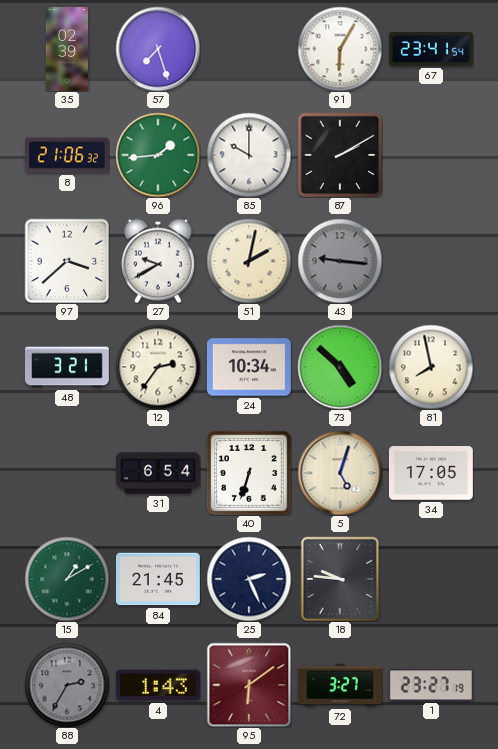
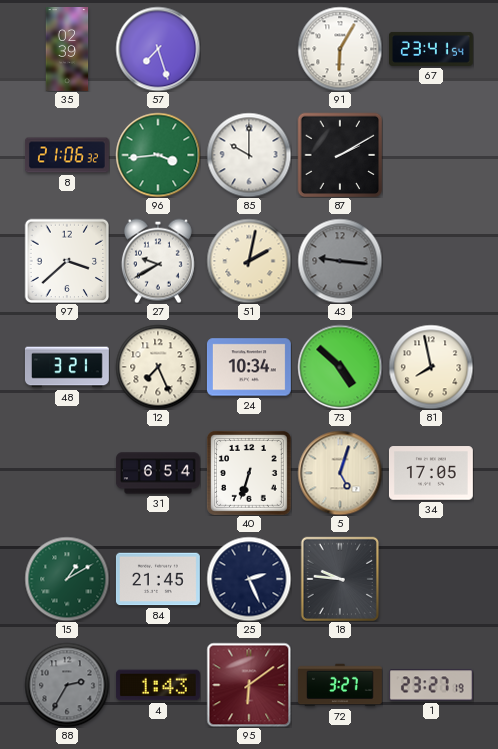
96: 1:44 -> 3:44 (158, 155)
12: 2:36 -> 7:26 (158, 367)
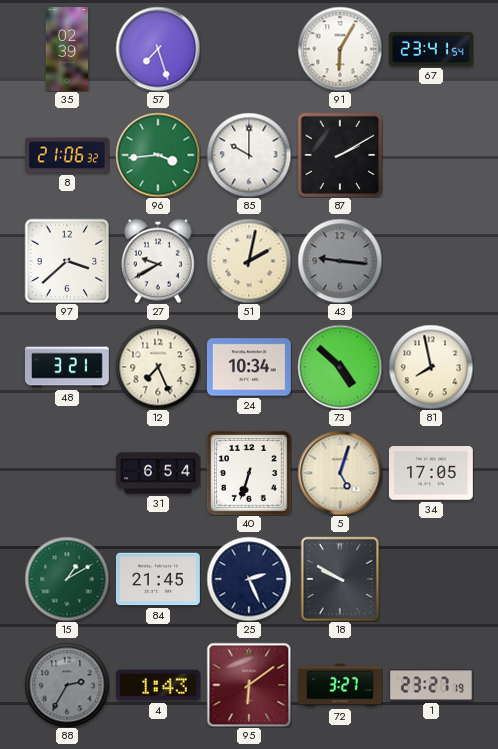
18: 9:46 -> 9:50 (339, 578)
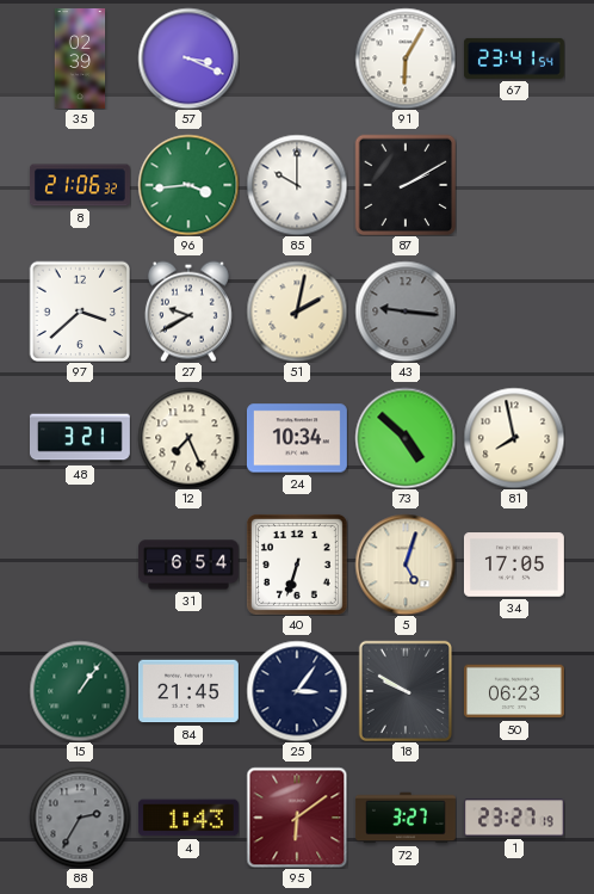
57: 7:27 -> 3:19 (188, 58)
15: 1:10 -> 1:06 (80, 691)
25: 2:26 -> 3:06 (297, 691)
50: none -> 06:23 (514, 691)
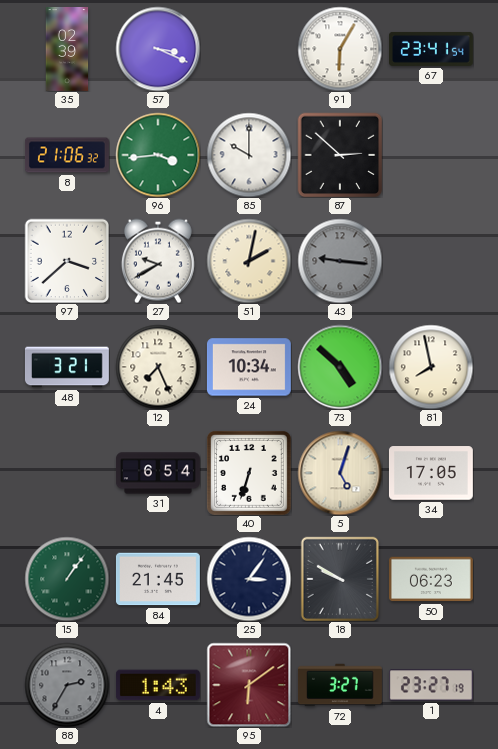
87: 2:10 -> 2:52 (340, 155)
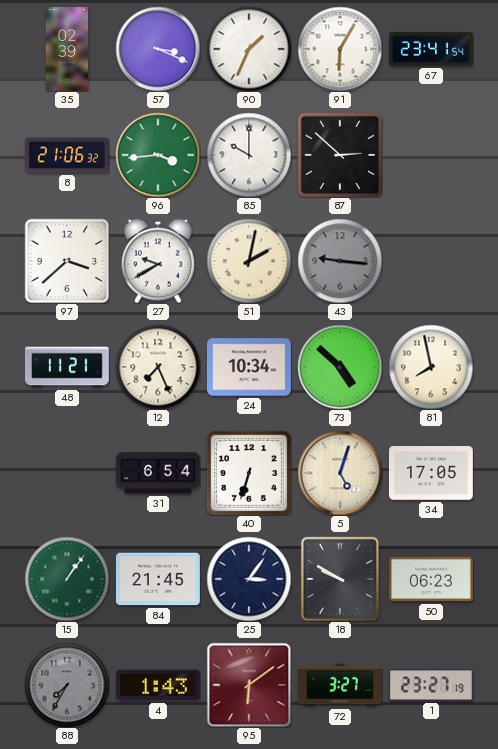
90: none -> 1:34 (249, 49)
48: 3:21 -> 11:21 (67, 367)
88: 2:35 -> 7:35 (67, 685)
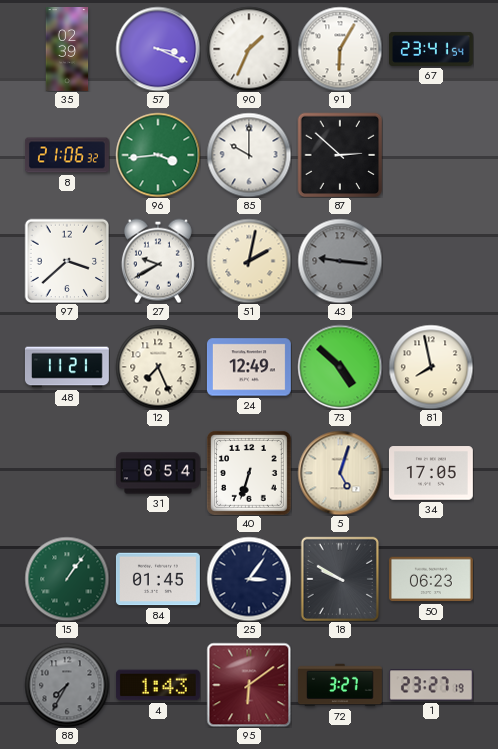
24: 10:34 -> 12:49 (249, 367)
84: 21:45 -> 01:45 (158, 579)
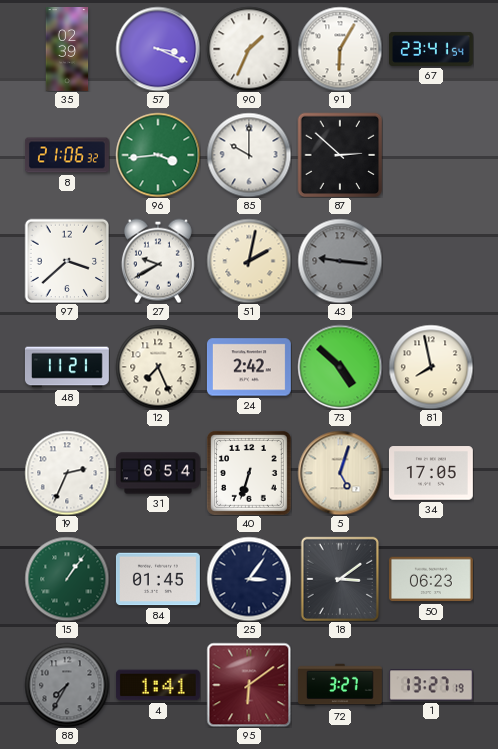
24: 12:49 -> 2:42 (249, 367)
19: none -> 2:34 (67, 473)
18: 9:50 -> 3:09 (339, 578)
4: 1:43 -> 1:41 (158, 685)
1: 23:27 -> 13:27 (431, 685)
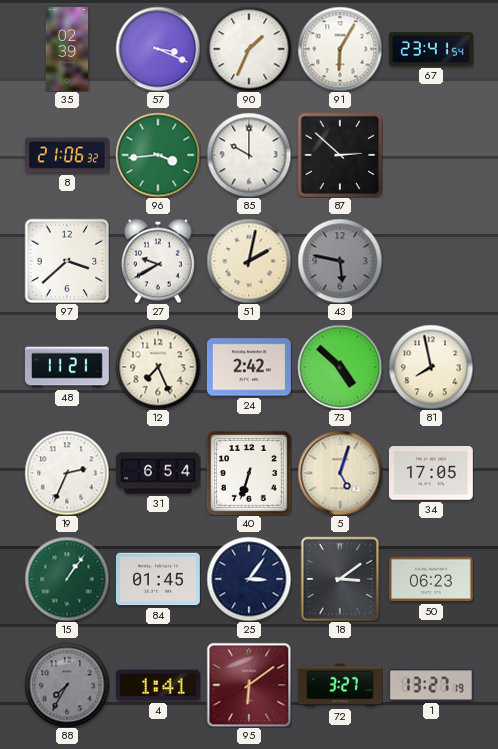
43: 9:16 -> 5:47 (340, 261)
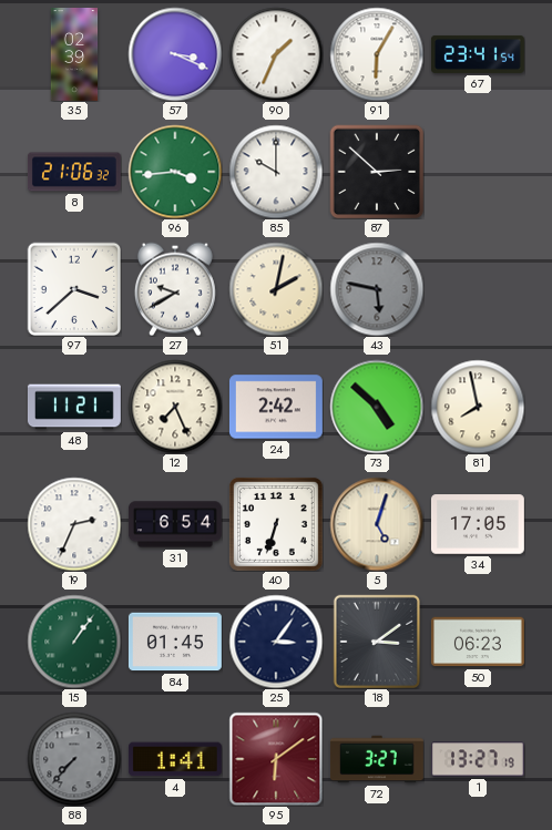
88: 7:35 -> 7:37 (74, 759)
